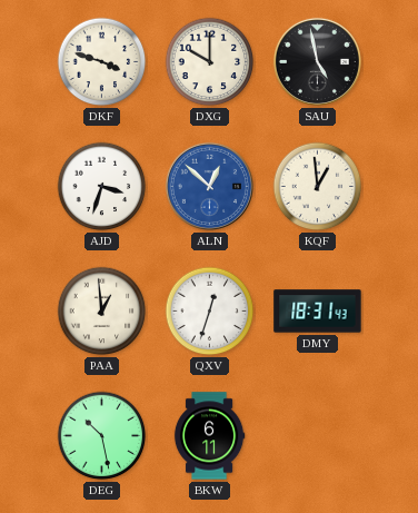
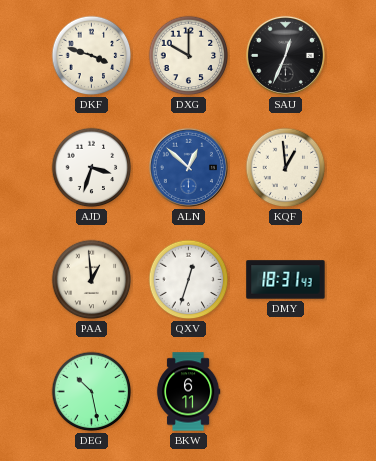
SAU: 4:58 -> 12:34 (285, 55)
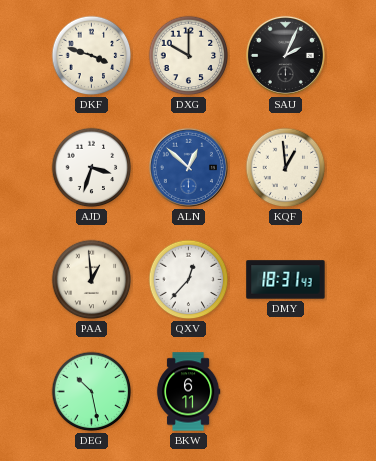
SAU: 12:34 -> 2:04 (285, 55)
QXV: 12:33 -> 12:37 (189, 280)
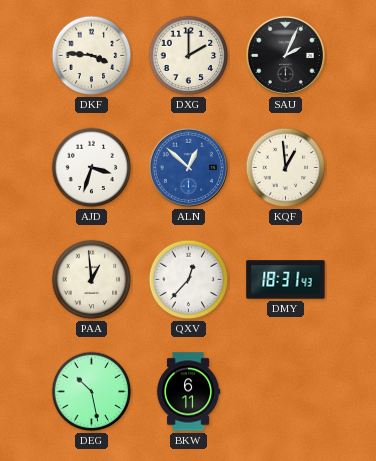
DKF: 3:48 -> 3:46 (92, 56)
DXG: 10:00 -> 2:00 (189, 56)
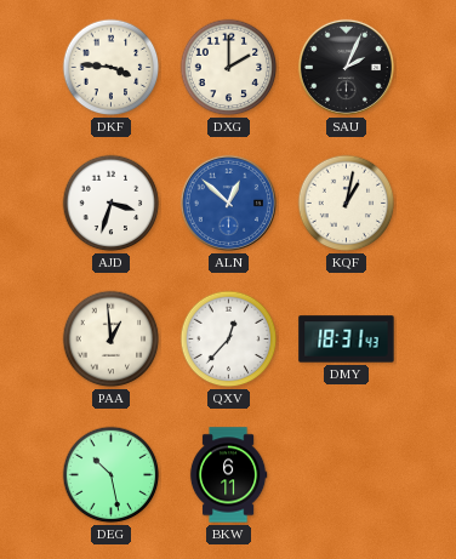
KQF: 12:59 -> 1:02 (347, 204)
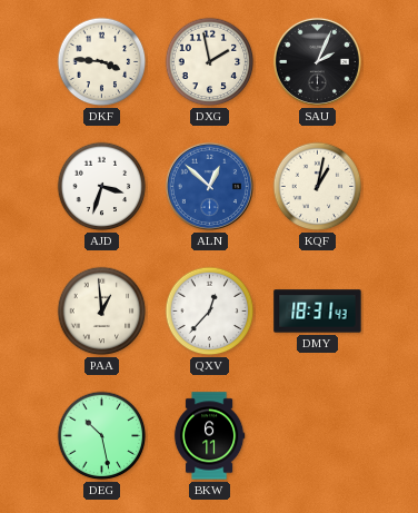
DXG: 2:00 -> 1:58 (210, 62)
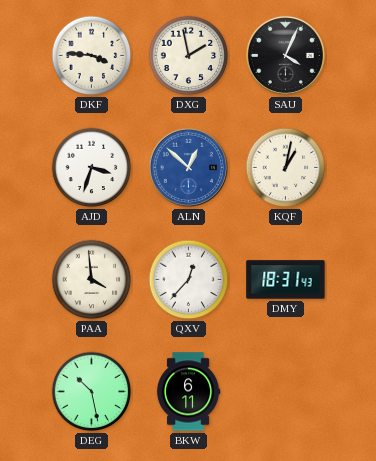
SAU: 2:04 -> 4:04 (285, 55)
PAA: 12:59 -> 3:59 (92, 280)
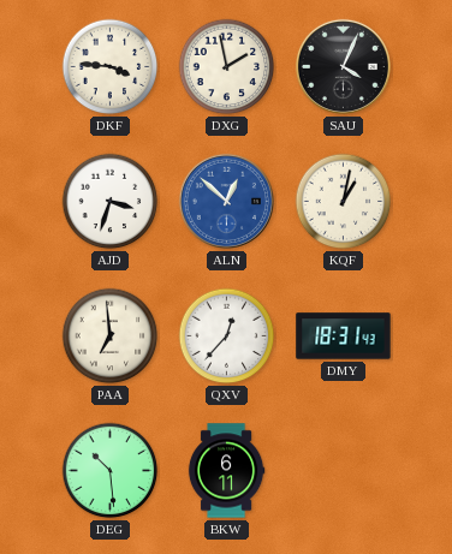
PAA: 3:59 -> 6:59 (111, 336)
DEG: 10:28 -> 10:29 (111, 471)
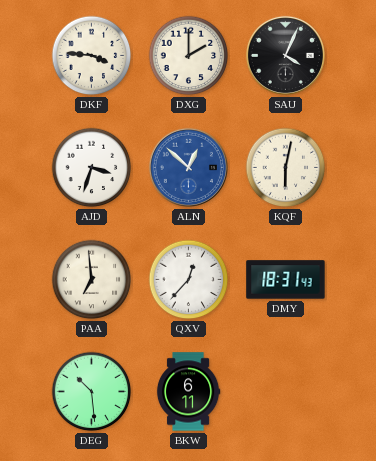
DXG: 1:58 -> 2:00 (189, 56)
KQF: 1:02 -> 6:02 (286, 168)
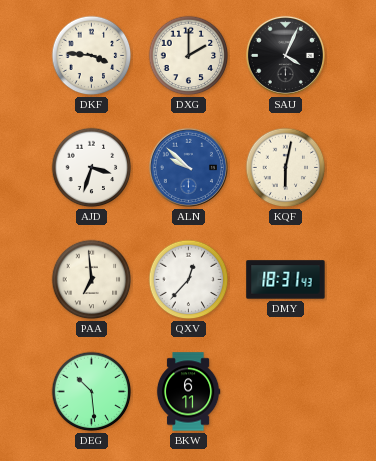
ALN: 12:52 -> 9:52 (188, 167)
